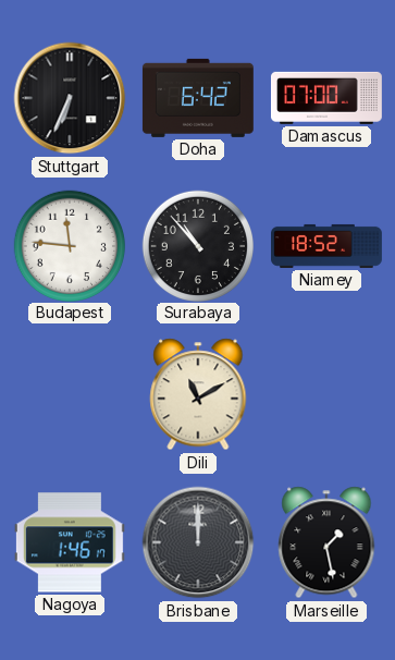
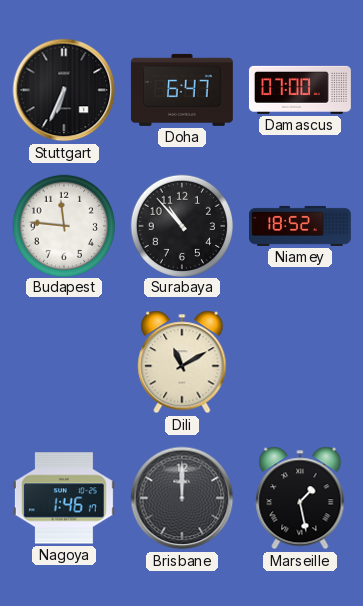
Doha: 6:42 -> 6:47 (182, 90)
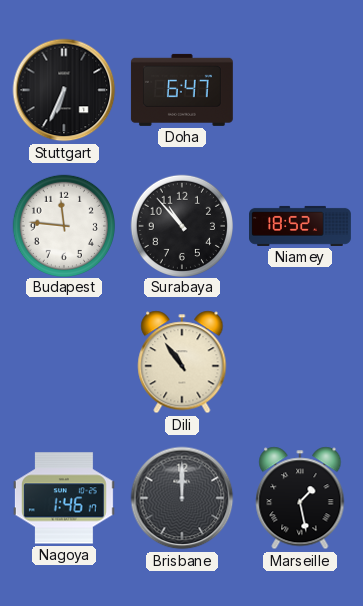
Damascus: 07:00 -> none (300, 90)
Dili: 11:10 -> 10:54 (182, 362)
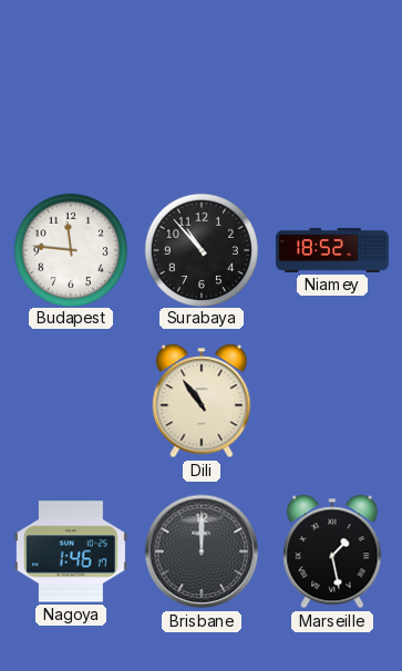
Stuttgart: 6:34 -> none (64, 90)
Doha: 6:47 -> none (182, 90)
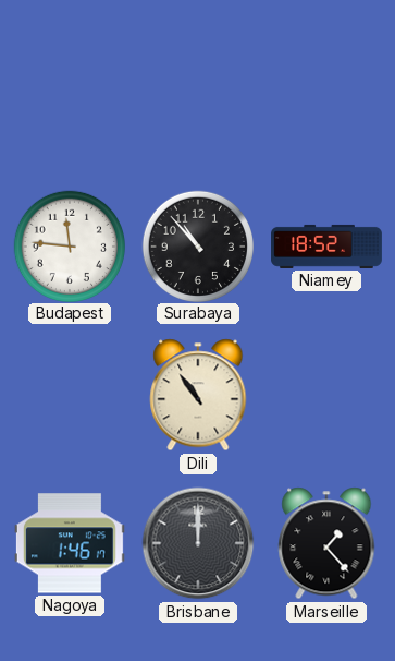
Marseille: 1:28 -> 1:23 (326, 543)
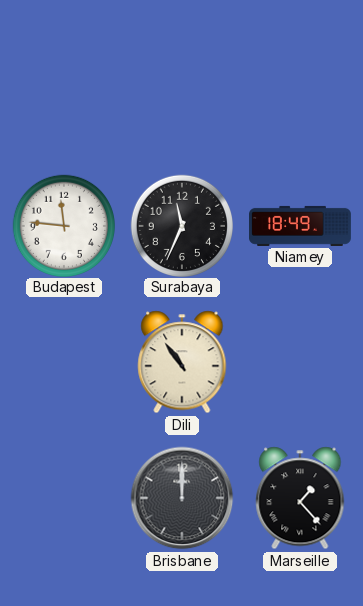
Surabaya: 10:53 -> 11:34 (181, 225)
Niamey: 18:52 -> 18:49 (301, 226)
Nagoya: 1:46 -> none (70, 543)
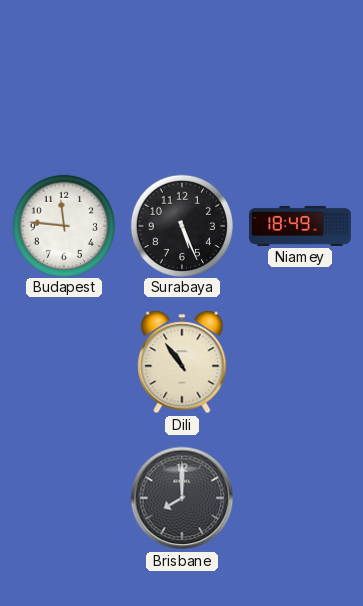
Surabaya: 11:34 -> 5:26 (181, 225)
Brisbane: 12:00 -> 8:00 (182, 498)
Marseille: 1:23 -> none (300, 498)
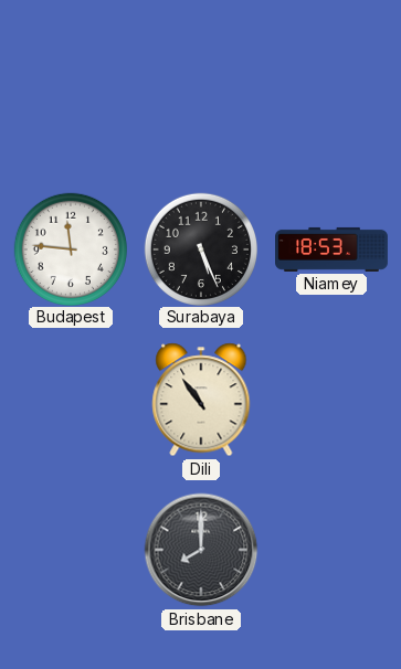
Niamey: 18:49 -> 18:53 (333, 249)
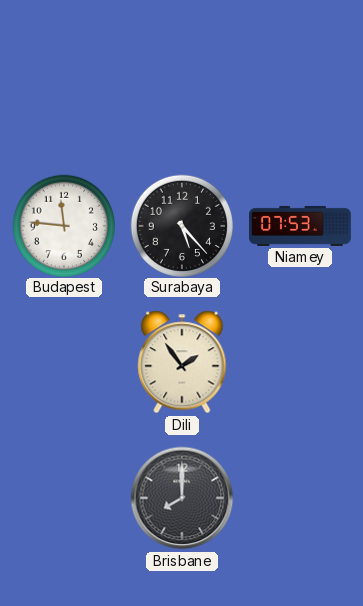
Surabaya: 5:26 -> 5:23 (181, 225)
Niamey: 18:53 -> 07:53 (301, 226)
Dili: 10:54 -> 1:54 (182, 362)
